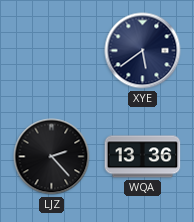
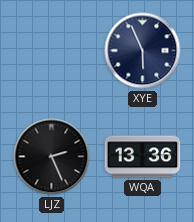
XYE: 5:39 -> 5:56 (143, 51)
LJZ: 2:23 -> 2:26 (52, 157)
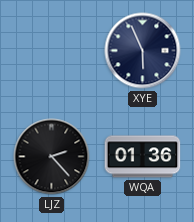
LJZ: 2:26 -> 2:23 (52, 157)
WQA: 13:36 -> 01:36 (143, 157)
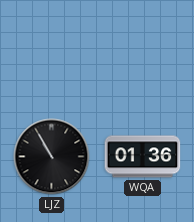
XYE: 5:56 -> none (143, 51)
LJZ: 2:23 -> 10:55 (52, 157)
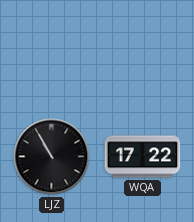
WQA: 01:36 -> 17:22 (143, 157)
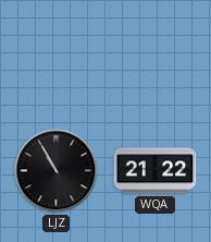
WQA: 17:22 -> 21:22 (156, 171)
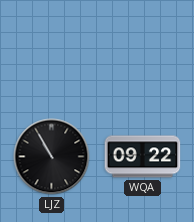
WQA: 21:22 -> 09:22 (143, 157)
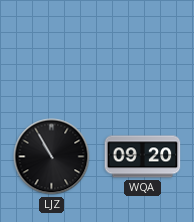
WQA: 09:22 -> 09:20 (143, 157)
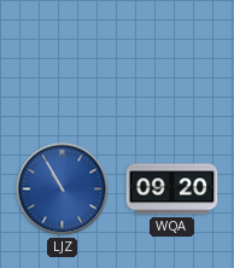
LJZ dial: black -> blue (63, 190)
